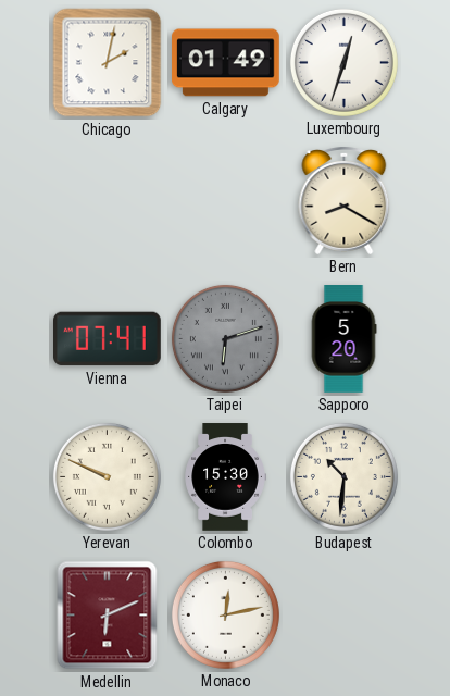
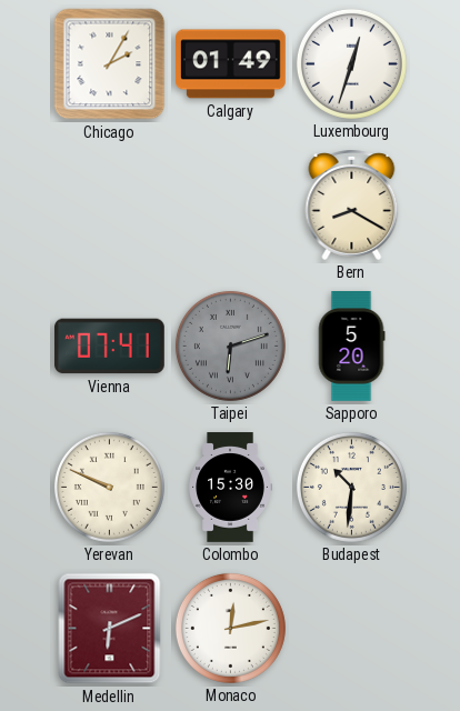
Chicago: 2:02 -> 2:05 (110, 64)
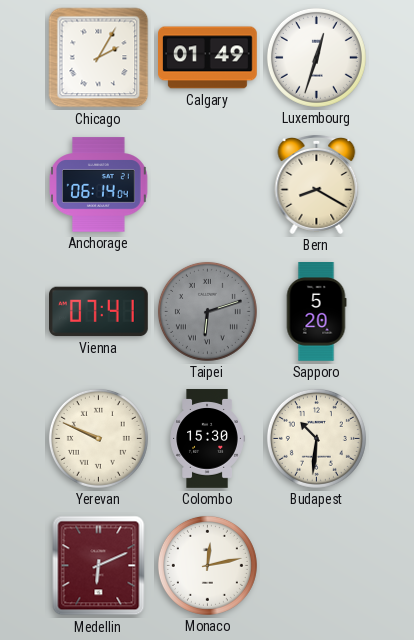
Anchorage: none -> 06:14 (99, 185)
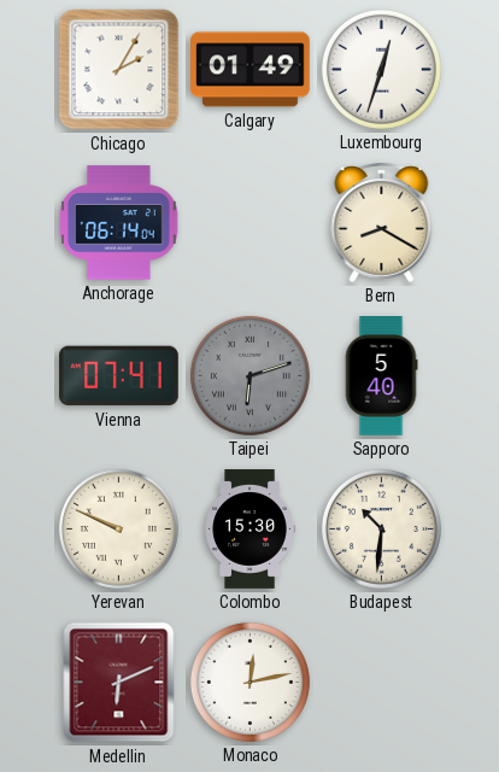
Sapporo: 5:20 -> 5:40 (381, 376)
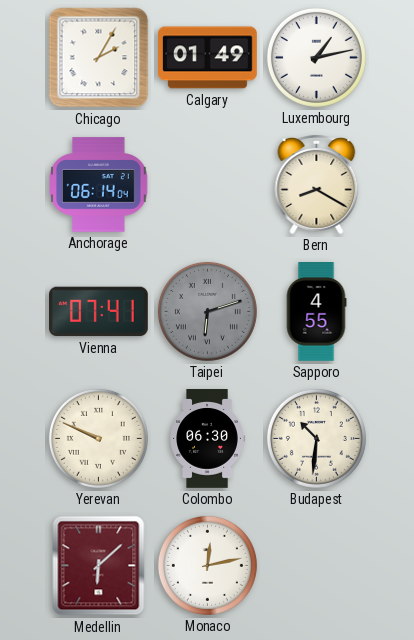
Luxembourg: 12:33 -> 1:13 (316, 57)
Sapporo: 5:40 -> 4:55 (316, 312)
Colombo: 15:30 -> 06:30 (207, 439)
Medellin: 6:11 -> 6:08 (99, 566)
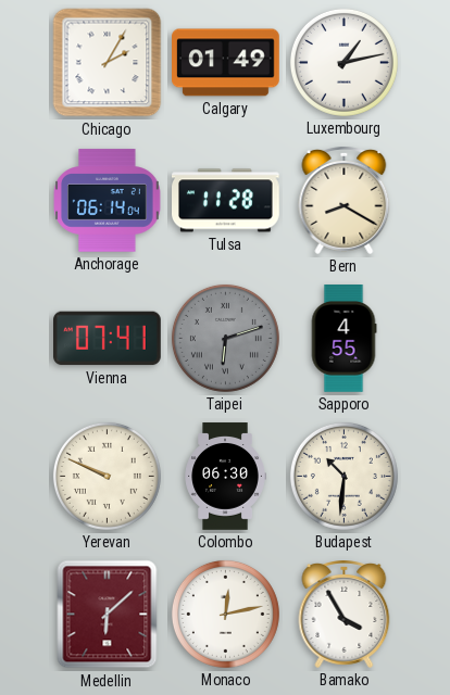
Tulsa: none -> 11:28 (226, 201)
Bamako: none -> 3:55 (345, 615)
